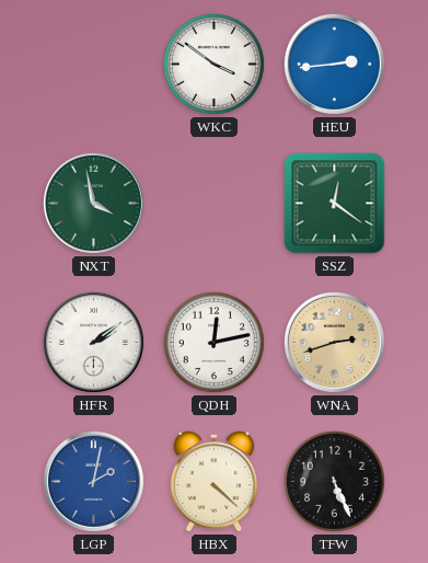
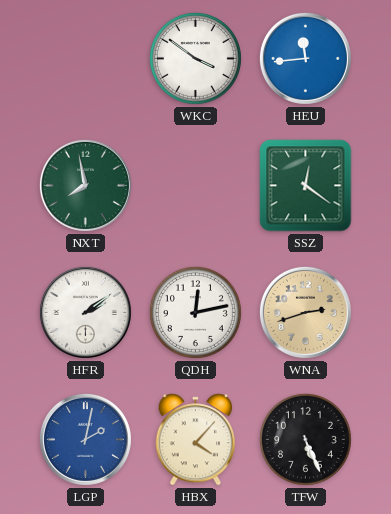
HEU: 2:44 -> 11:44 (305, 58)
NXT: 3:58 -> 7:58 (85, 185)
HBX: 4:22 -> 4:07 (196, 440)
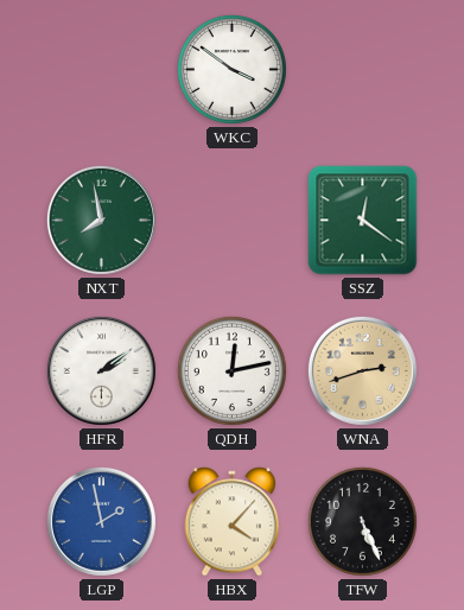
HEU: 11:44 -> none (305, 58)
LGP: 2:02 -> 1:58 (101, 521)
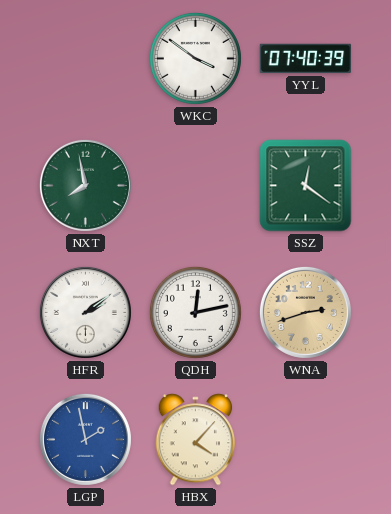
YYL: none -> 07:40 (306, 59)
TFW: 5:26 -> none (362, 521)
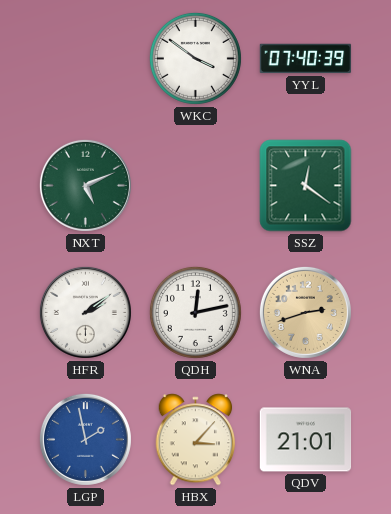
NXT: 7:58 -> 5:11 (85, 185)
HBX: 4:07 -> 3:07 (196, 440)
QDV: none -> 21:01 (306, 440)
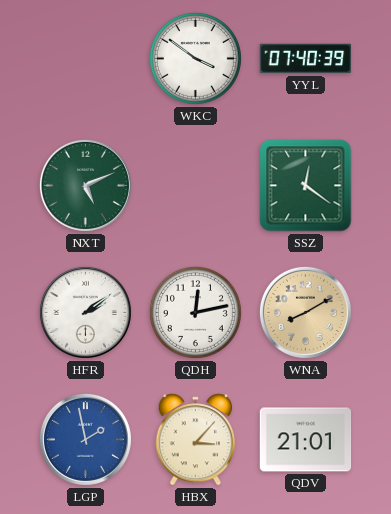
WNA: 2:42 -> 8:10 (305, 312)
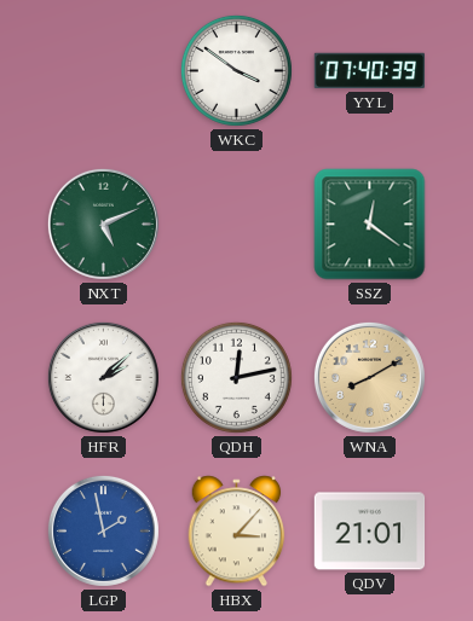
HFR: 2:09 -> 2:08 (103, 377)
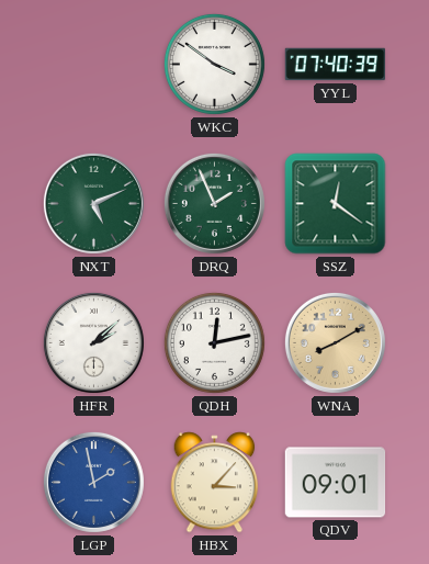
DRQ: none -> 1:56 (214, 203)
QDV: 21:01 -> 09:01 (336, 483)
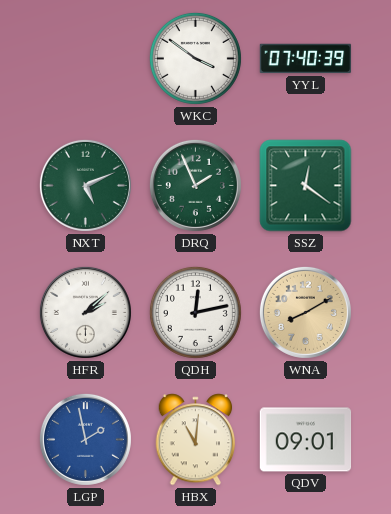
HBX: 3:07 -> 11:01 (196, 440)
